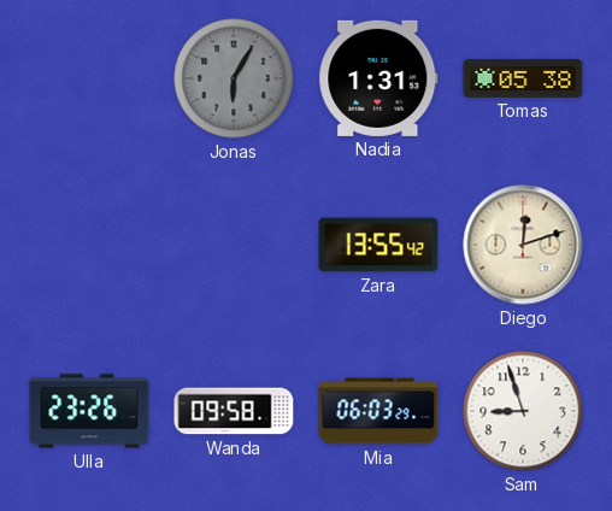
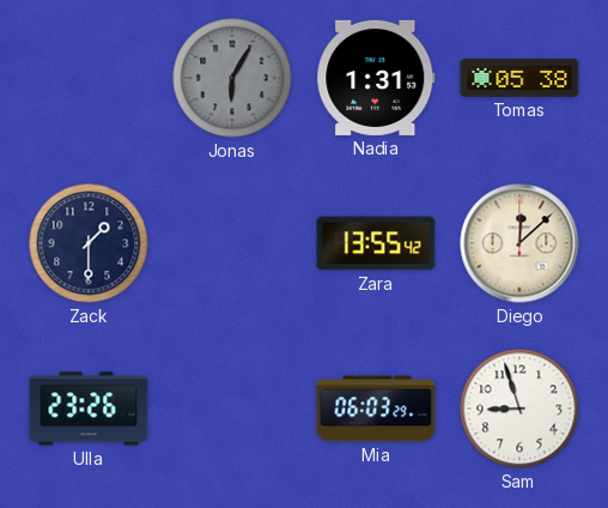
Zack: none -> 1:30 (89, 243)
Diego: 12:12 -> 12:08 (519, 243)
Wanda: 09:58 -> none (234, 411)
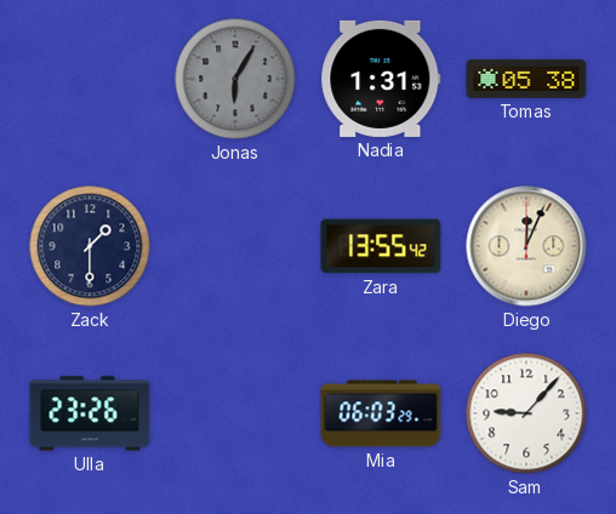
Diego: 12:08 -> 12:04 (526, 246)
Sam: 8:57 -> 9:07 (526, 413)
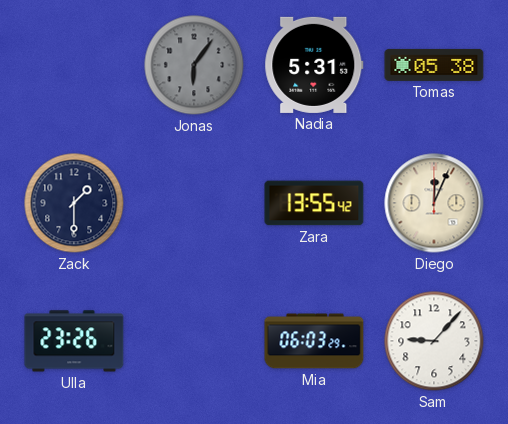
Jonas: 6:05 -> 6:06 (194, 65)
Nadia: 1:31 -> 5:31 (314, 65)
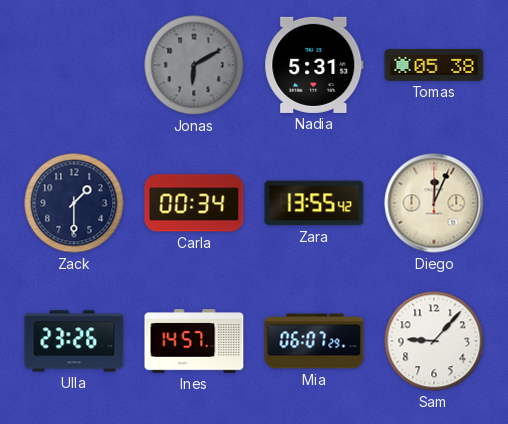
Jonas: 6:06 -> 6:10 (194, 65)
Carla: none -> 00:34 (194, 203)
Ines: none -> 14:57 (194, 341)
Mia: 06:03 -> 06:07 (314, 341)
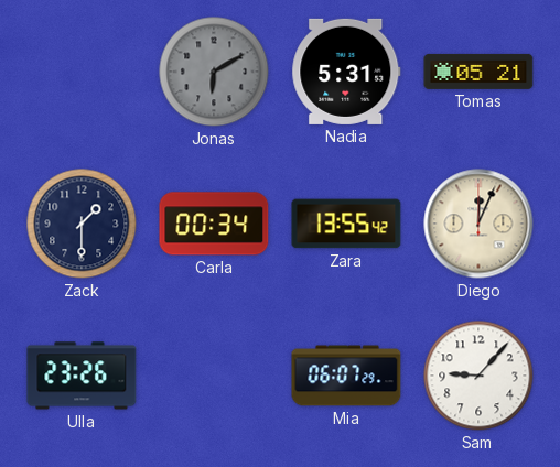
Tomas: 05:38 -> 05:21 (478, 72)
Ines: 14:57 -> none (194, 341)
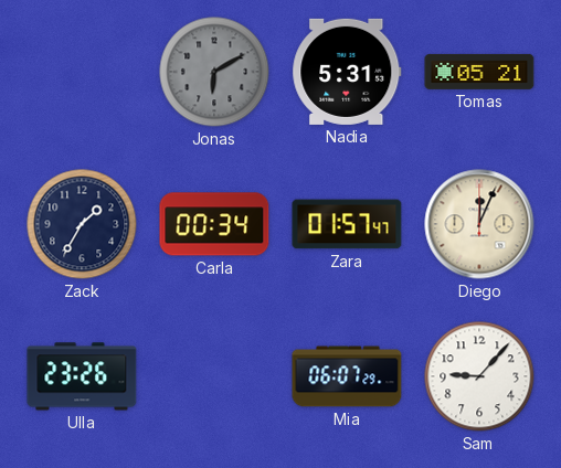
Zack: 1:30 -> 1:35 (82, 224)
Zara: 13:55 -> 01:57 (347, 224)
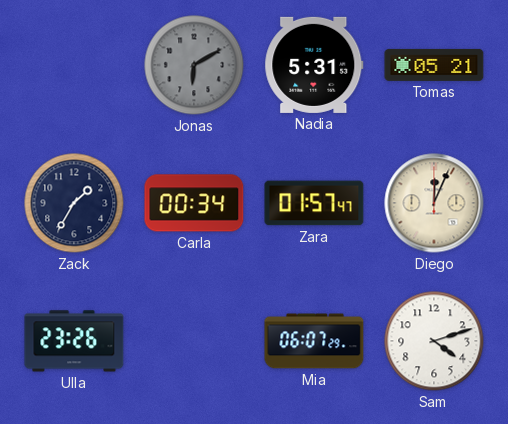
Sam: 9:07 -> 4:12 (434, 341)
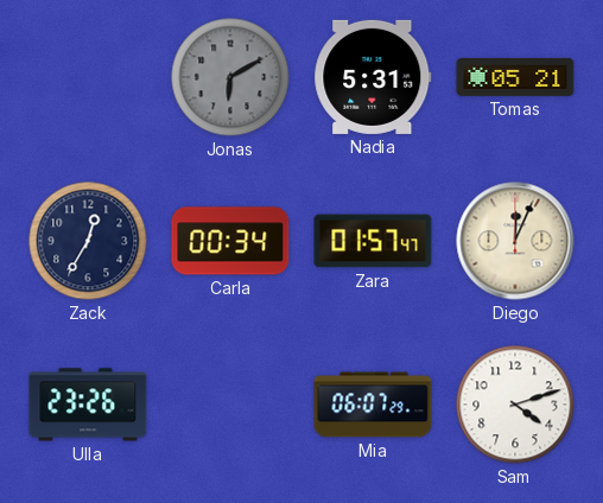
Zack: 1:35 -> 12:35 (88, 241)
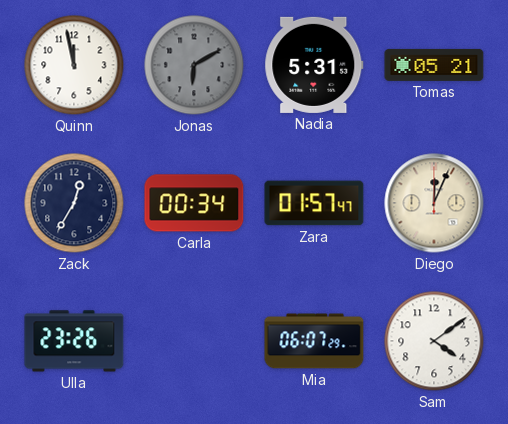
Quinn: none -> 11:58 (74, 65)
Sam: 4:12 -> 4:09 (434, 341)
